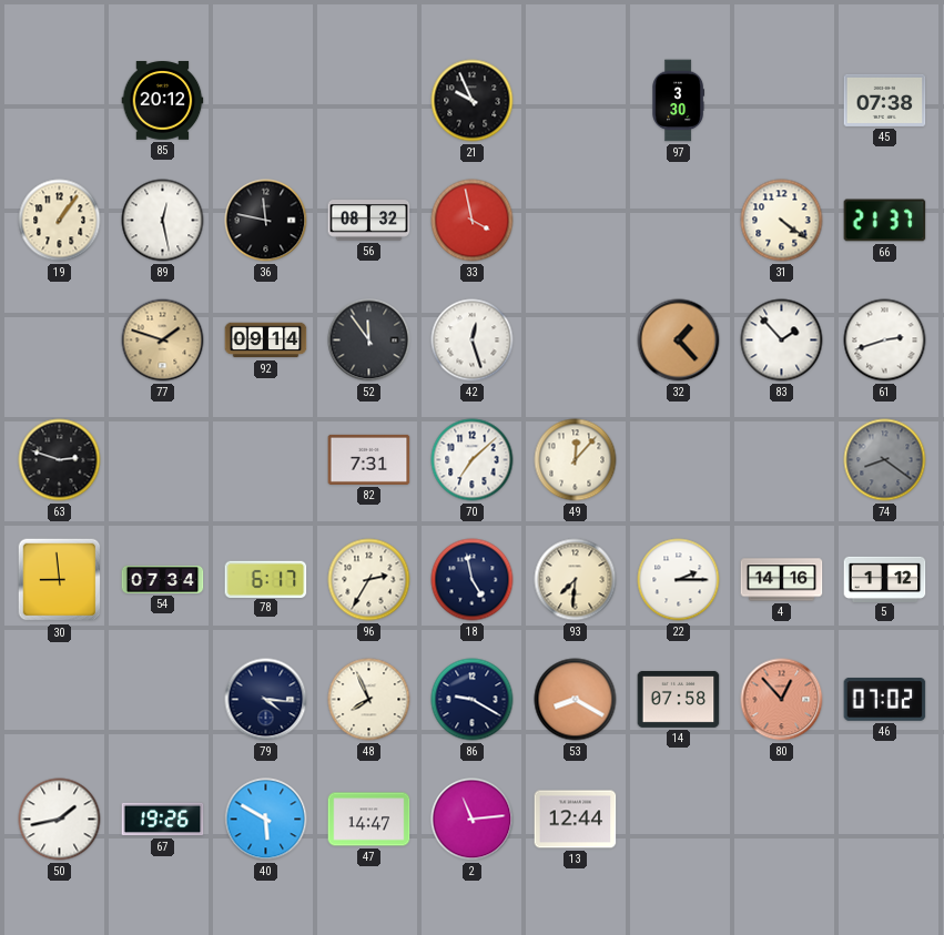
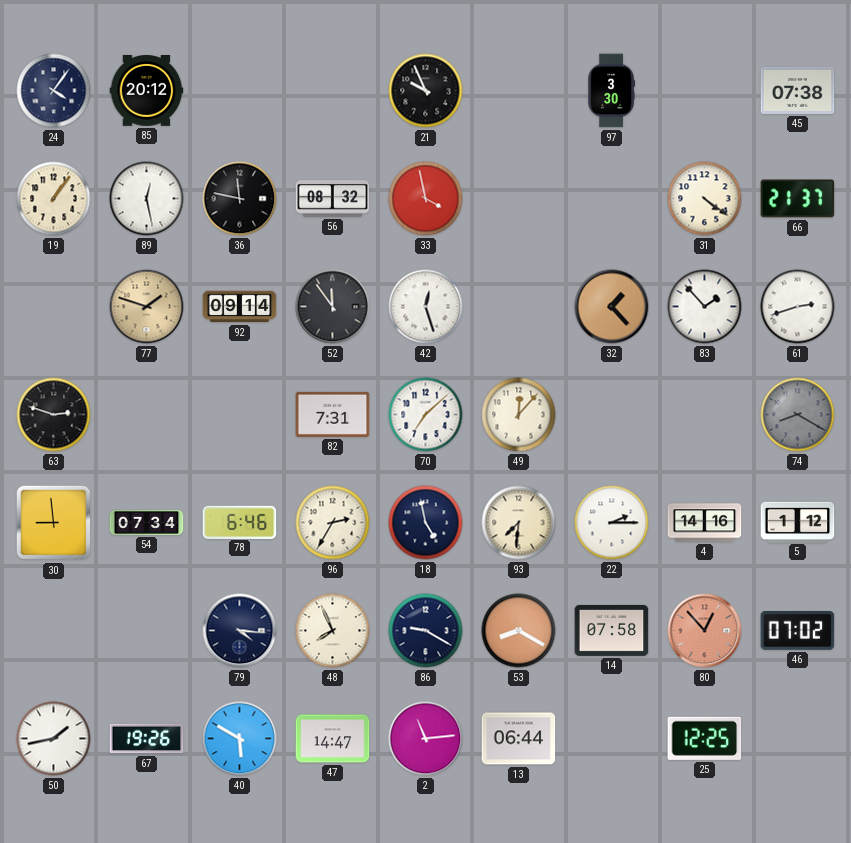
24: none -> 4:06 (54, 91)
74: 8:21 -> 8:20 (798, 415)
78: 6:17 -> 6:46 (240, 522)
13: 12:44 -> 06:44 (519, 739)
25: none -> 12:25 (705, 738)
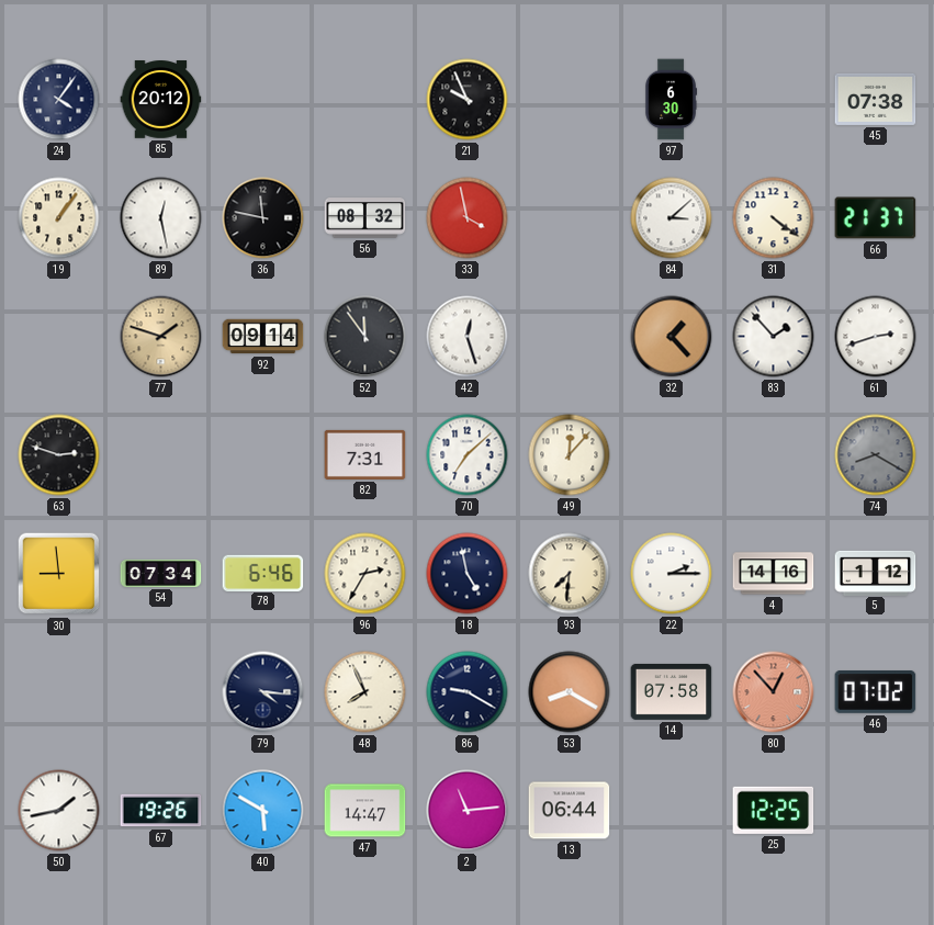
97: 3:30 -> 6:30 (671, 100)
84: none -> 3:08 (672, 218)
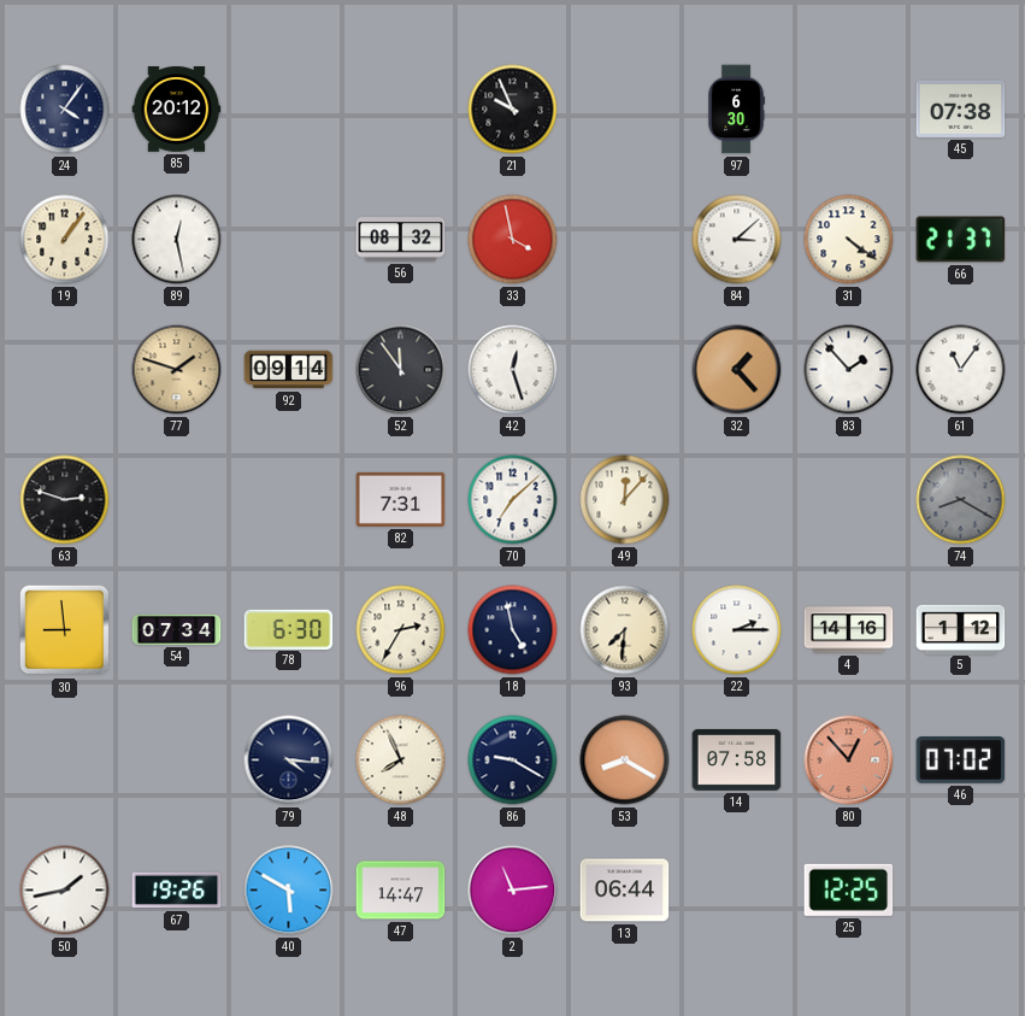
36: 11:47 -> none (263, 218)
61: 2:42 -> 11:06 (961, 370)
78: 6:46 -> 6:30 (289, 629)
